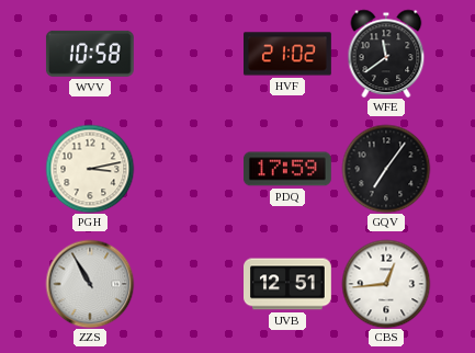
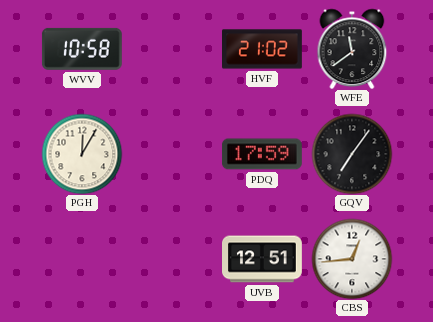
PGH: 3:13 -> 12:05 (82, 154)
ZZS: 10:55 -> none (90, 284)
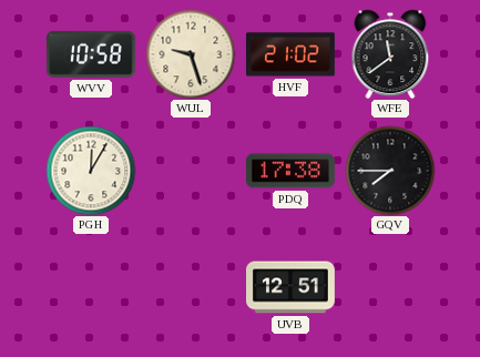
WUL: none -> 9:27 (191, 54)
PDQ: 17:59 -> 17:38 (292, 171)
GQV: 7:06 -> 7:45 (390, 171)
CBS: 12:44 -> none (352, 259)
